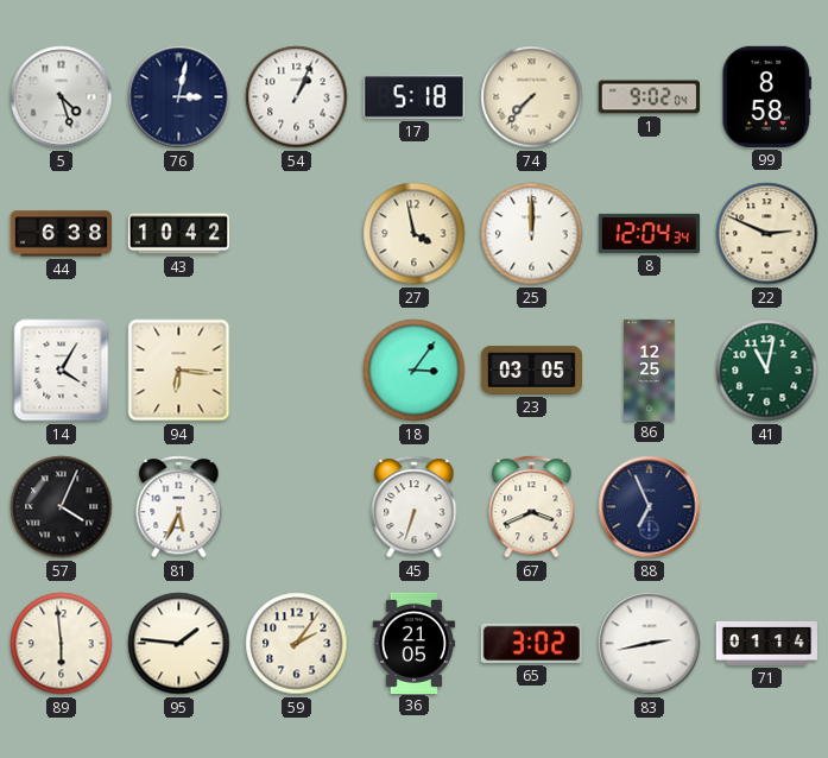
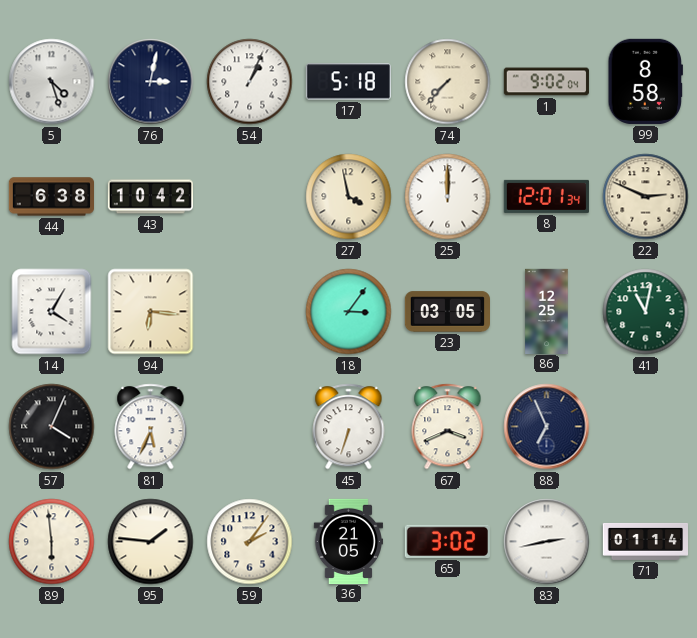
8: 12:04 -> 12:01 (546, 196)
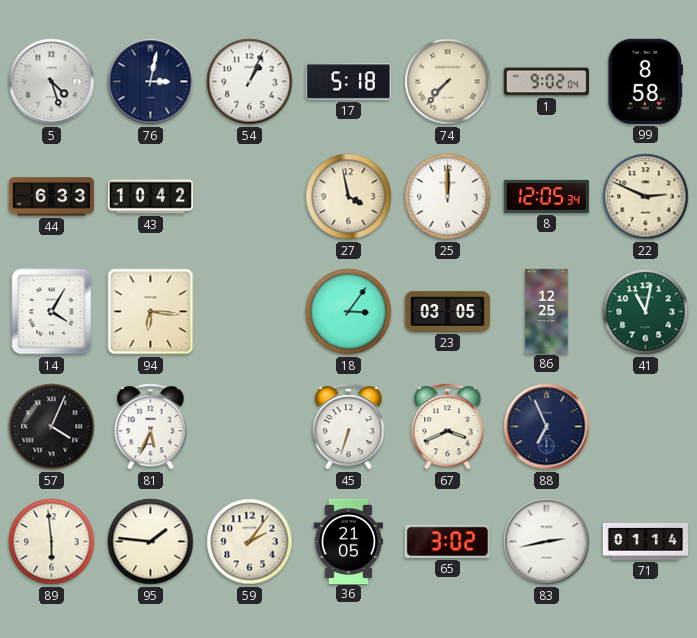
44: 6:38 -> 6:33 (51, 197)
8: 12:01 -> 12:05 (546, 196)
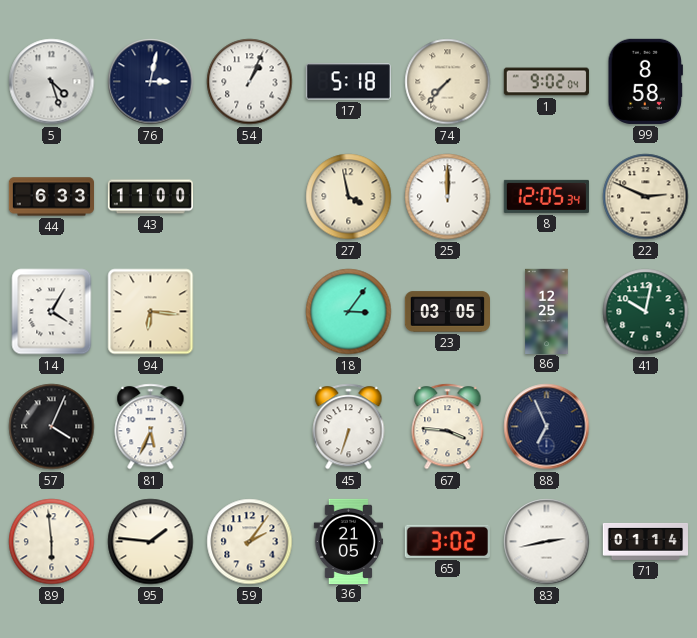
43: 10:42 -> 11:00 (150, 197)
41: 11:02 -> 10:02 (646, 312)
67: 3:41 -> 3:46 (448, 427)
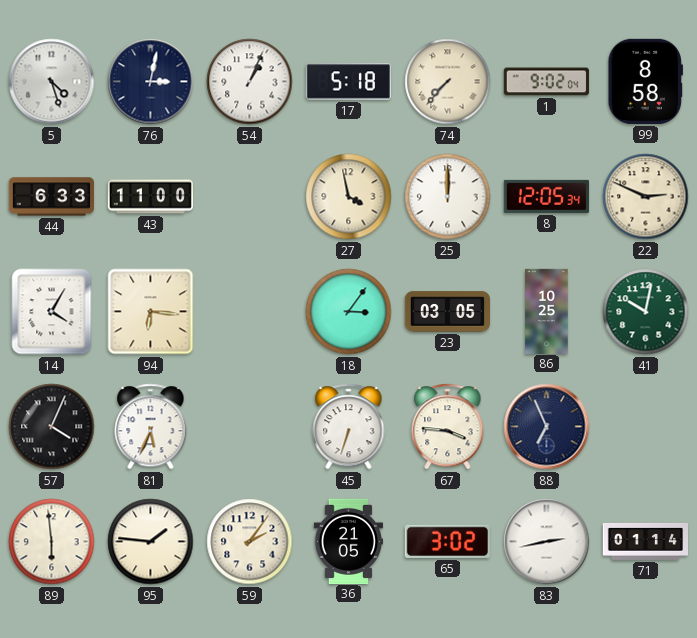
86: 12:25 -> 10:25 (547, 311)
